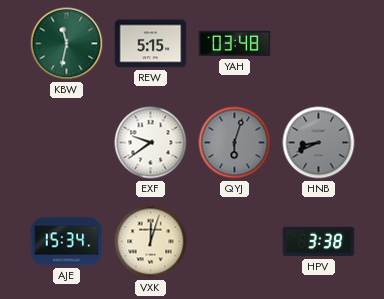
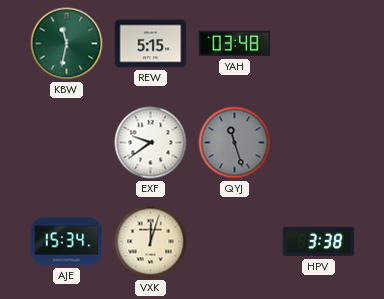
QYJ: 6:03 -> 11:27 (235, 143)
HNB: 8:41 -> none (319, 143)
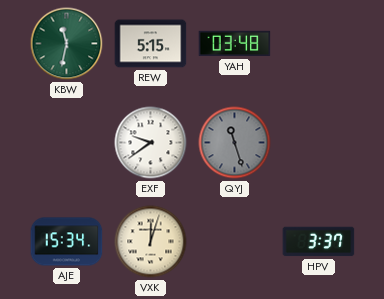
HPV: 3:38 -> 3:37 (319, 242)
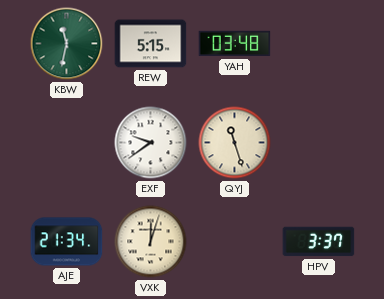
QYJ dial: grey -> cream (235, 143)
AJE: 15:34 -> 21:34 (67, 242)
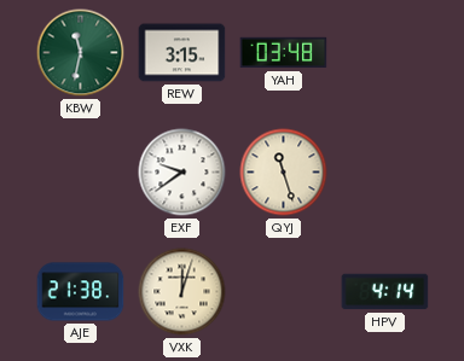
REW: 5:15 -> 3:15 (182, 53)
AJE: 21:34 -> 21:38 (81, 292)
HPV: 3:37 -> 4:14 (385, 292)
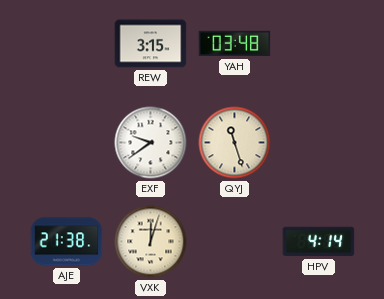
KBW: 11:32 -> none (81, 53)
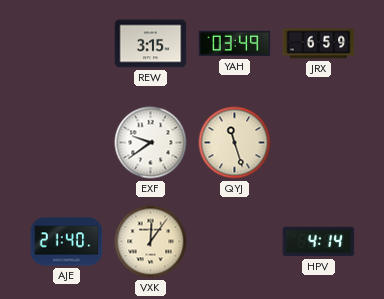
YAH: 03:48 -> 03:49 (235, 44)
JRX: none -> 6:59 (319, 44)
AJE: 21:38 -> 21:40 (67, 242)
VXK: 12:03 -> 12:06 (151, 242)
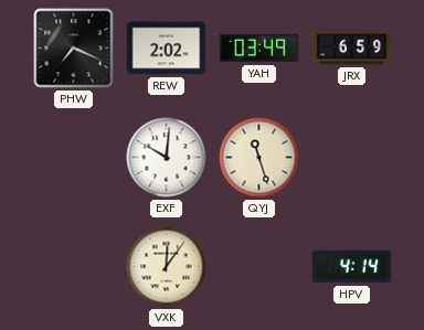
PHW: none -> 7:19 (74, 49)
REW: 3:15 -> 2:02 (167, 49)
EXF: 9:39 -> 10:01 (167, 158)
AJE: 21:40 -> none (67, 242)
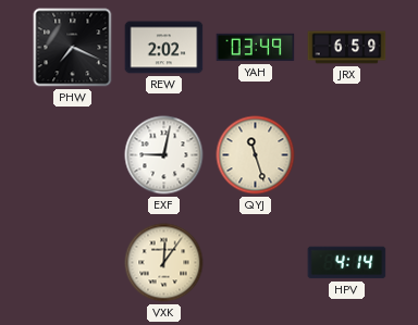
EXF: 10:01 -> 9:02 (164, 155)
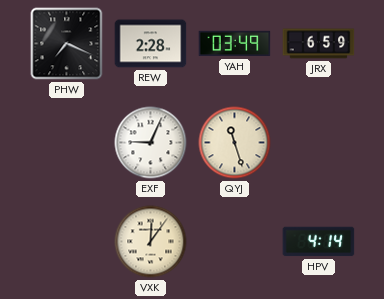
REW: 2:02 -> 2:28 (151, 44)
EXF: 9:02 -> 9:04 (151, 143)
